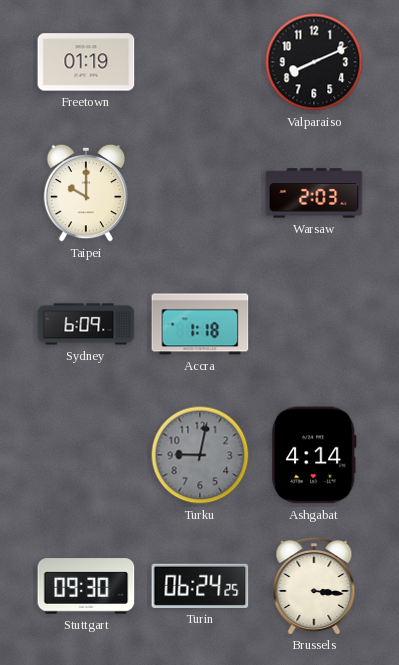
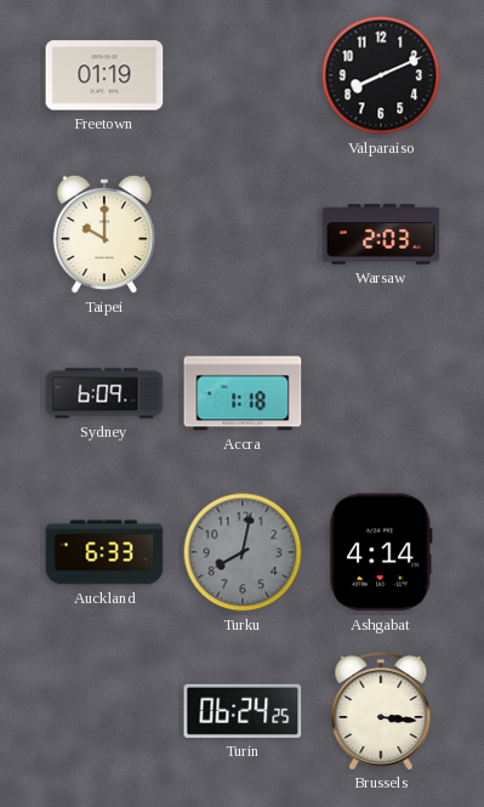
Auckland: none -> 6:33 (104, 552)
Turku: 9:02 -> 8:02 (243, 552)
Stuttgart: 09:30 -> none (86, 586)
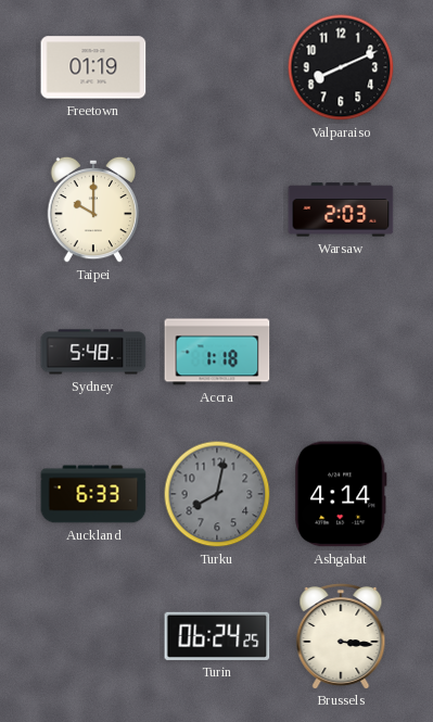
Sydney: 6:09 -> 5:48 (93, 352)
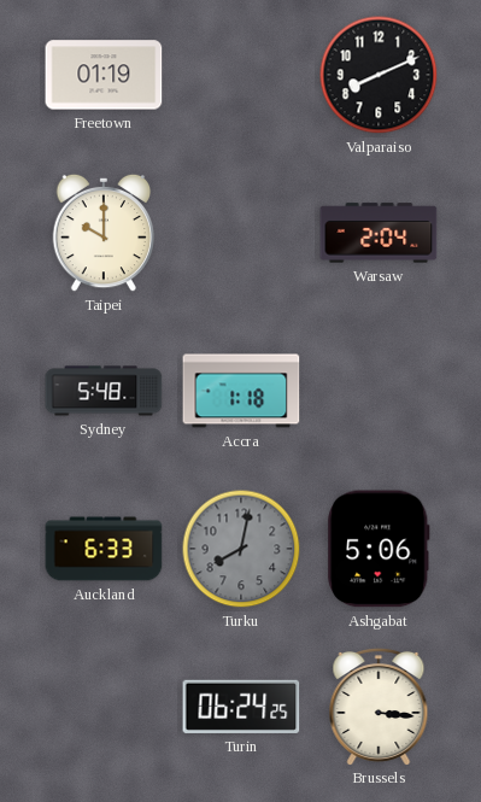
Warsaw: 2:03 -> 2:04 (379, 233)
Ashgabat: 4:14 -> 5:06 (379, 549)
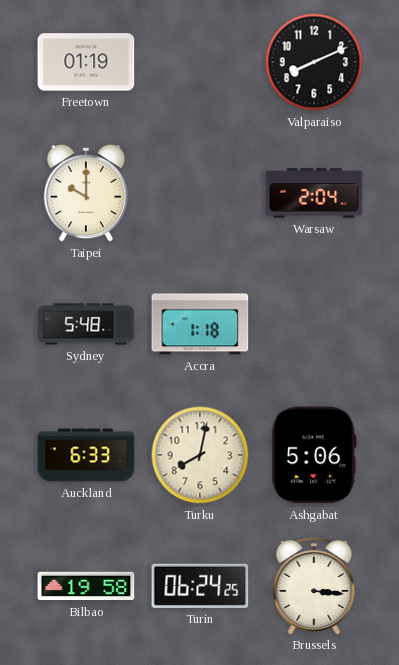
Turku dial: grey -> cream (200, 455)
Bilbao: none -> 19:58 (86, 586)
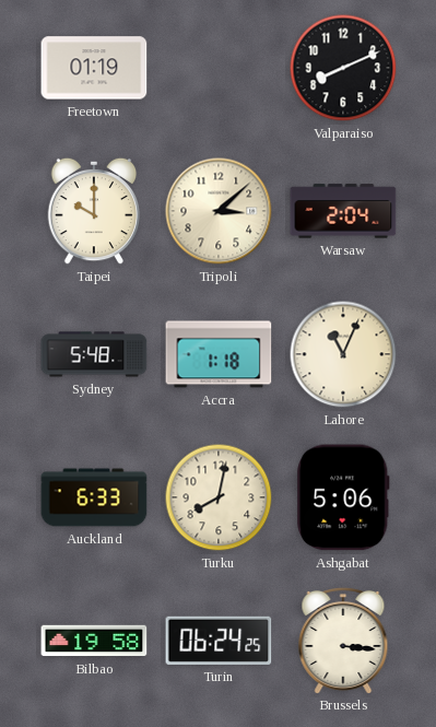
Tripoli: none -> 3:08 (219, 211)
Lahore: none -> 11:04 (343, 354)
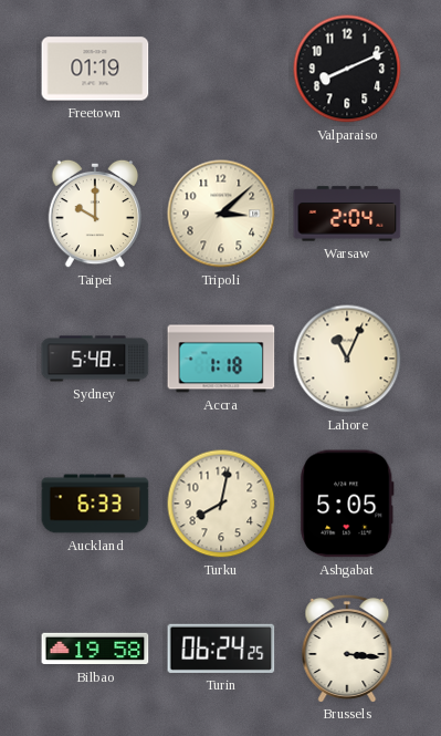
Ashgabat: 5:06 -> 5:05 (347, 504)
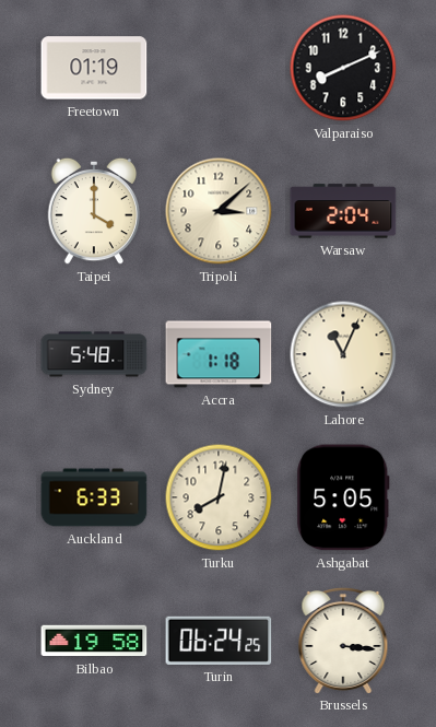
Taipei: 10:00 -> 4:00 (94, 211)
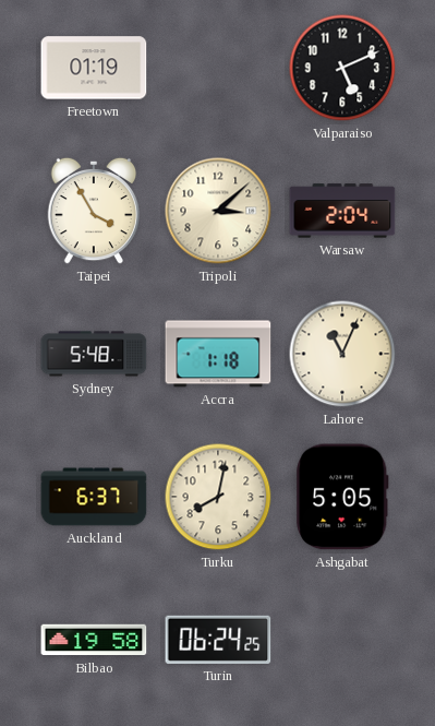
Valparaiso: 8:11 -> 5:11 (342, 68)
Taipei: 4:00 -> 3:55 (94, 211)
Auckland: 6:33 -> 6:37 (94, 497)
Brussels: 3:16 -> none (343, 640)
